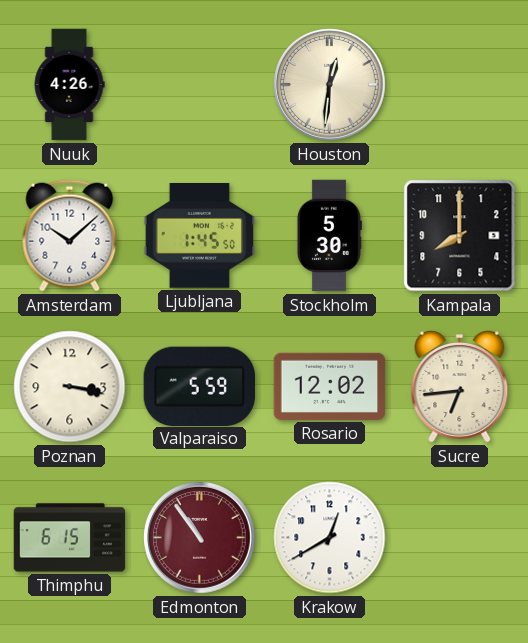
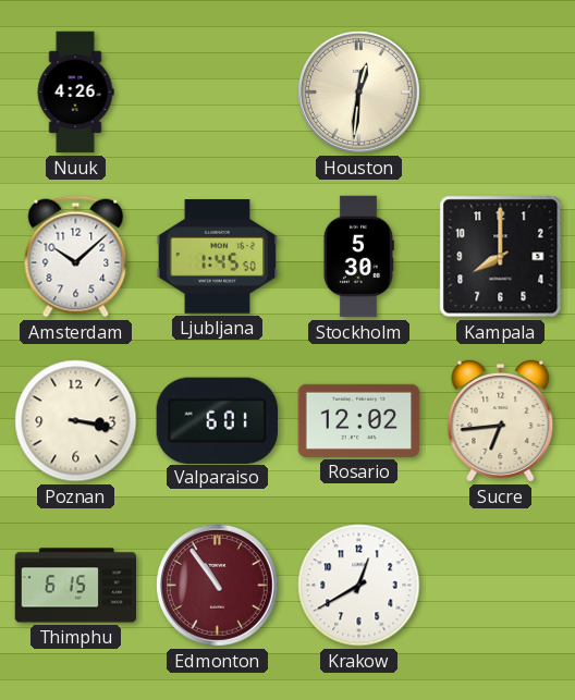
Valparaiso: 5:59 -> 6:01 (217, 420)
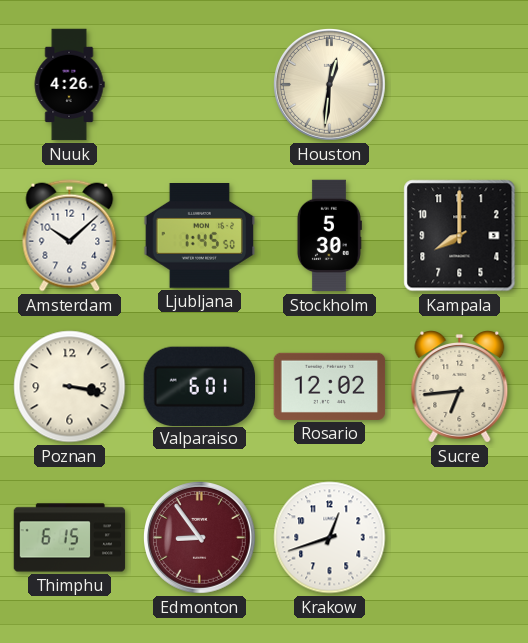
Edmonton: 10:54 -> 8:54 (200, 538)
Krakow: 12:40 -> 12:42 (330, 538)
